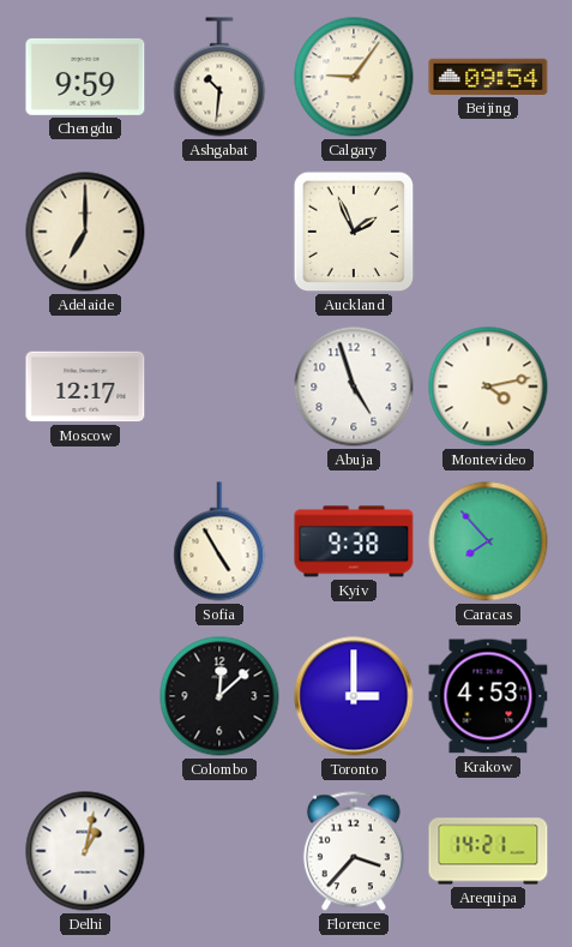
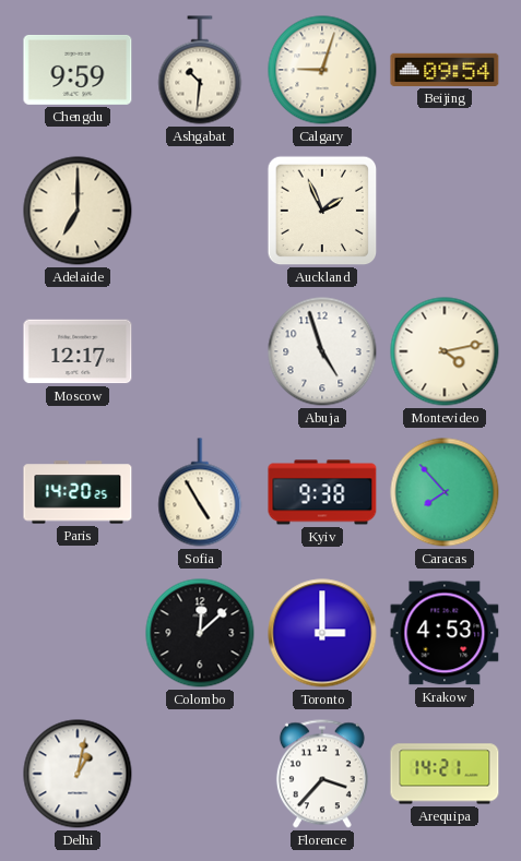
Calgary: 9:06 -> 9:03 (322, 70)
Paris: none -> 14:20 (78, 492)
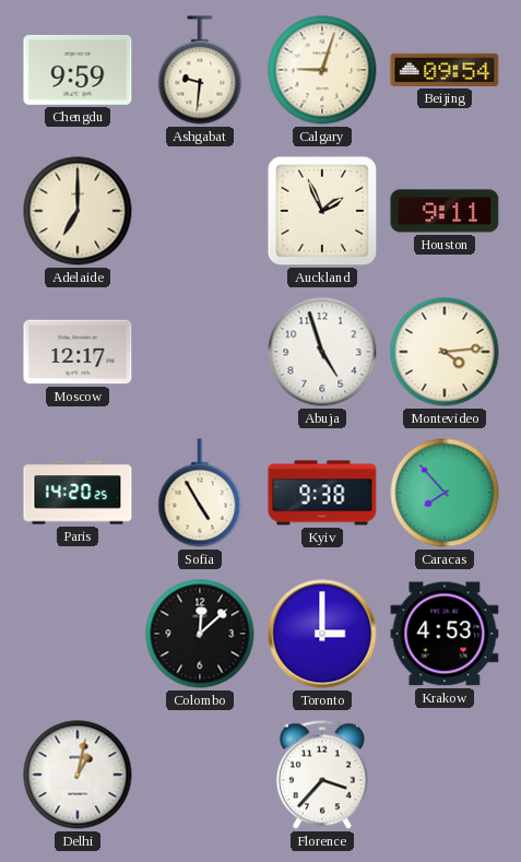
Ashgabat: 10:31 -> 9:31 (200, 70)
Houston: none -> 9:11 (445, 211)
Montevideo: 4:13 -> 4:14 (445, 352)
Arequipa: 14:21 -> none (445, 774)
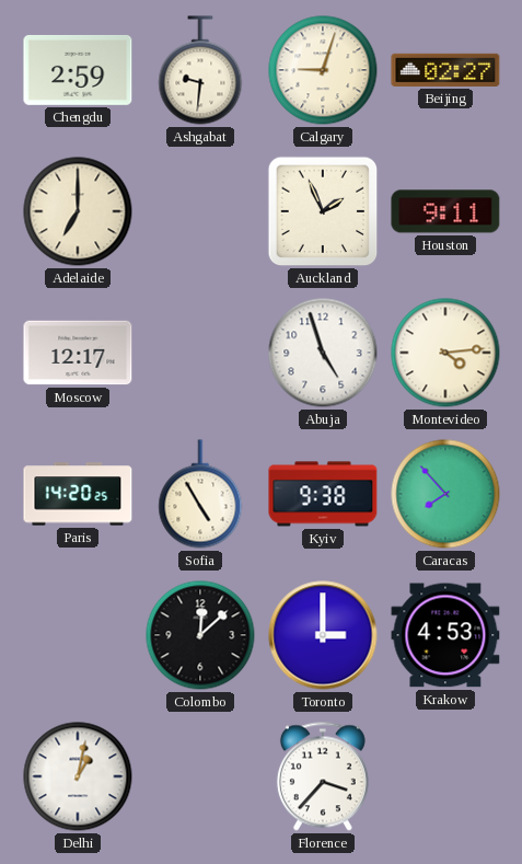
Chengdu: 9:59 -> 2:59 (78, 70)
Beijing: 09:54 -> 02:27 (445, 70)
